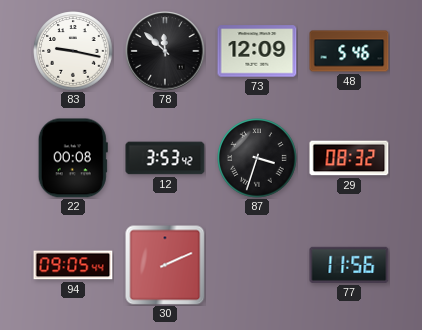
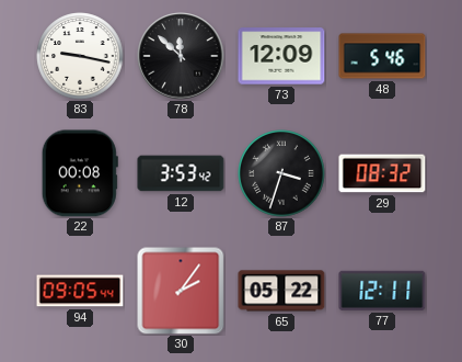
30: 2:11 -> 2:06 (181, 291)
65: none -> 05:22 (281, 291)
77: 11:56 -> 12:11 (382, 291)
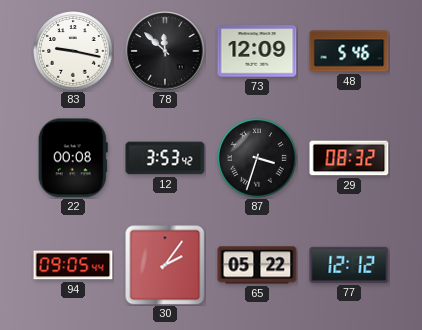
77: 12:11 -> 12:12 (349, 265)
